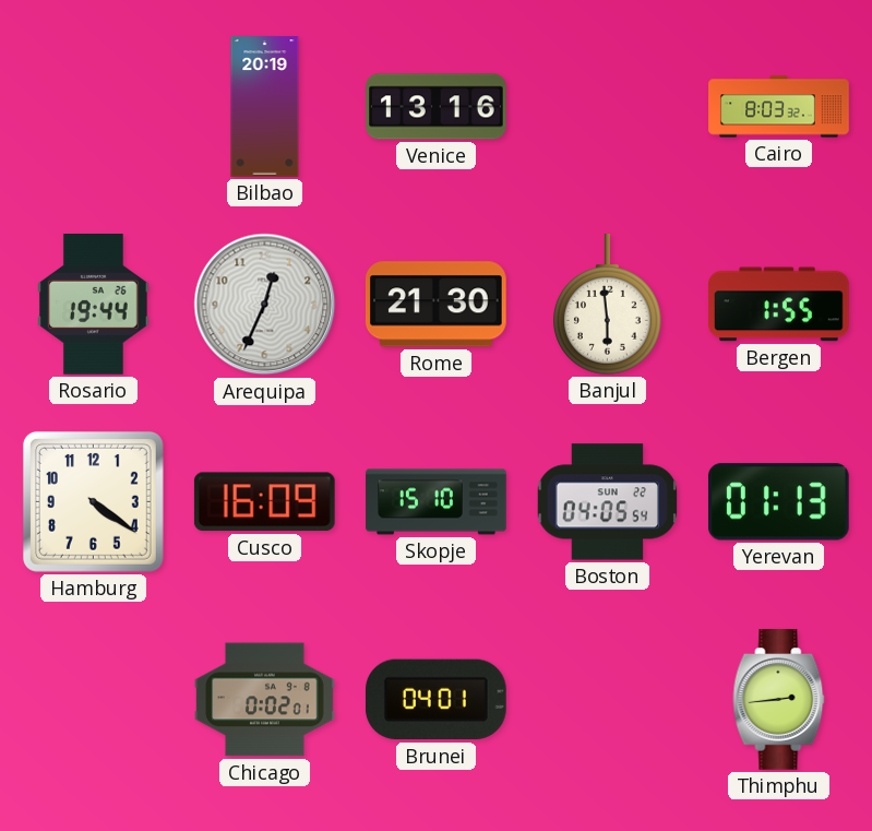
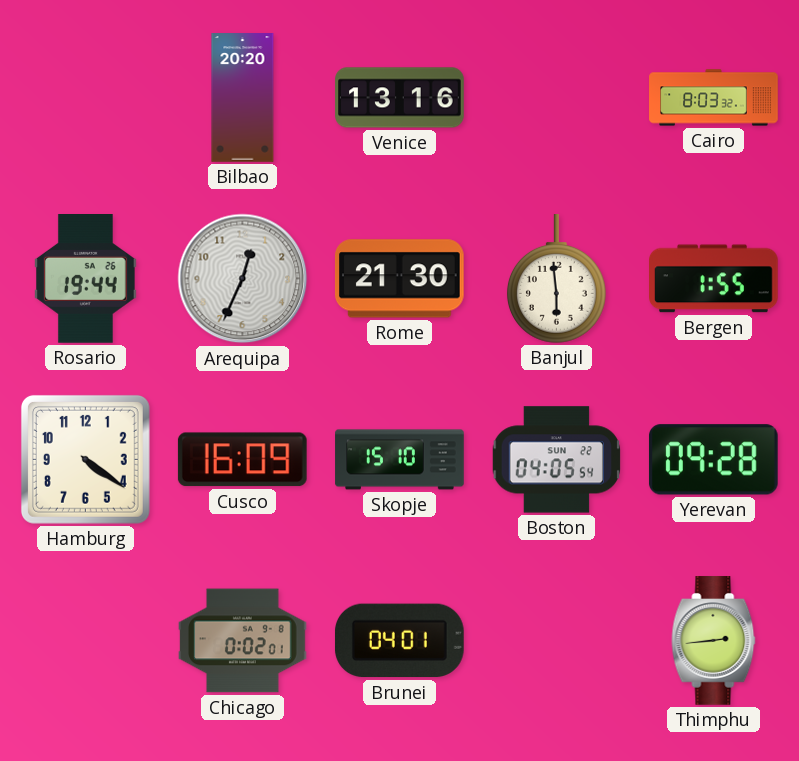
Bilbao: 20:19 -> 20:20 (243, 98)
Yerevan: 01:13 -> 09:28 (713, 460)
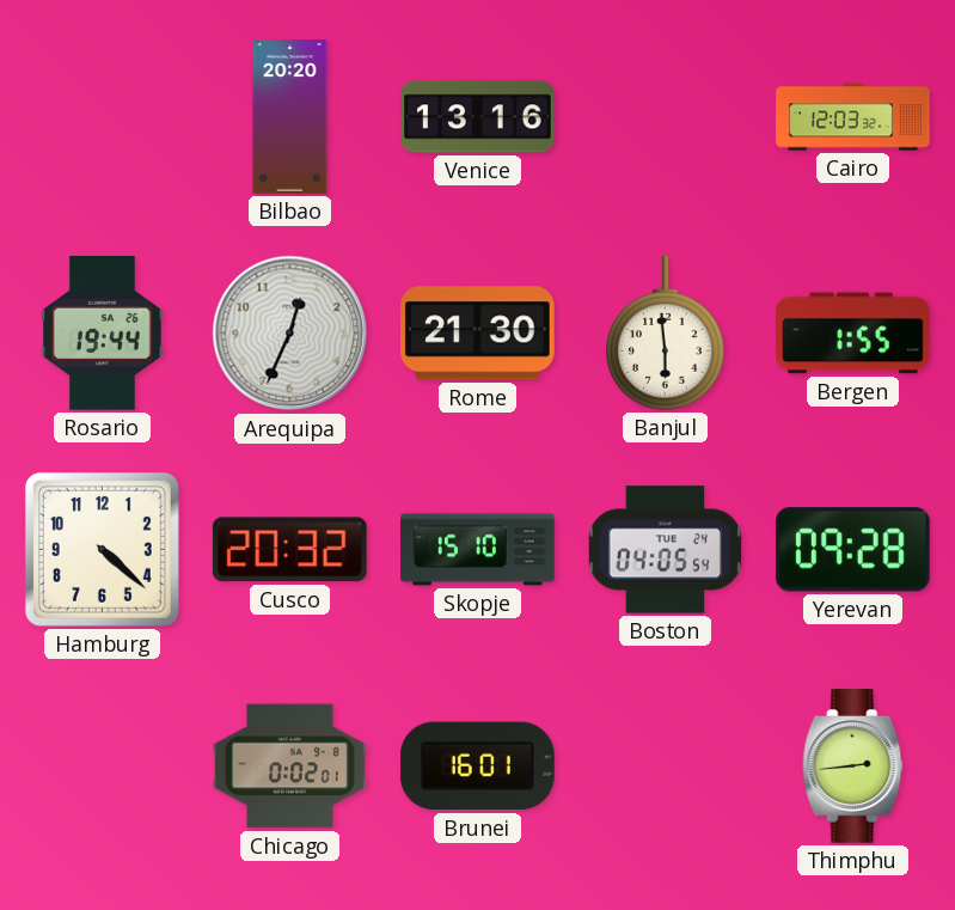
Cairo: 8:03 -> 12:03 (853, 117)
Hamburg: 4:21 -> 4:22 (102, 549)
Cusco: 16:09 -> 20:32 (289, 550)
Boston date: SUN 22 -> TUE 24 (666, 550)
Brunei: 04:01 -> 16:01 (477, 767)
